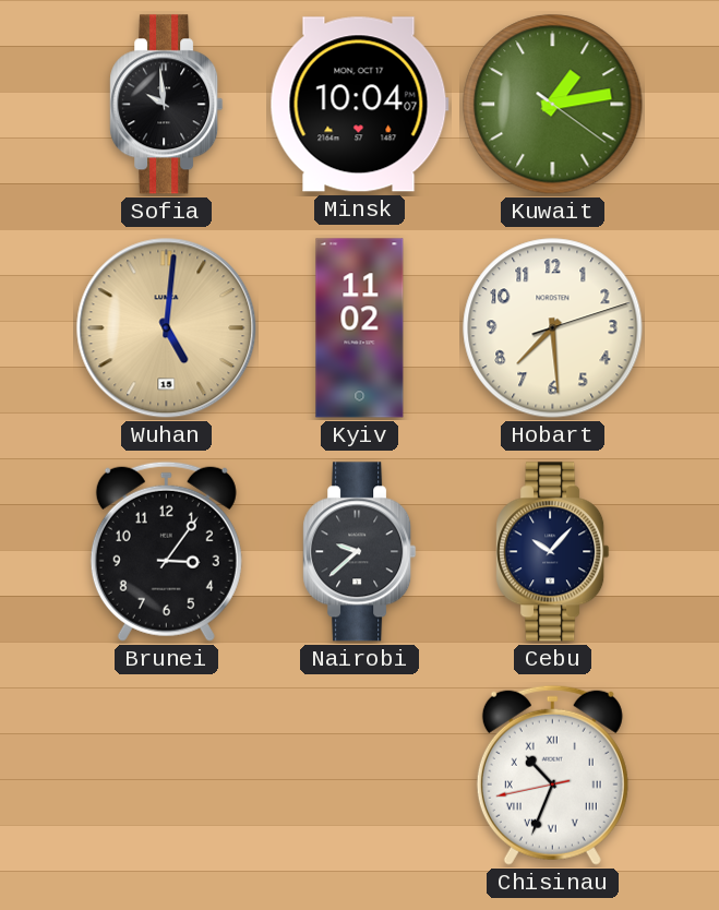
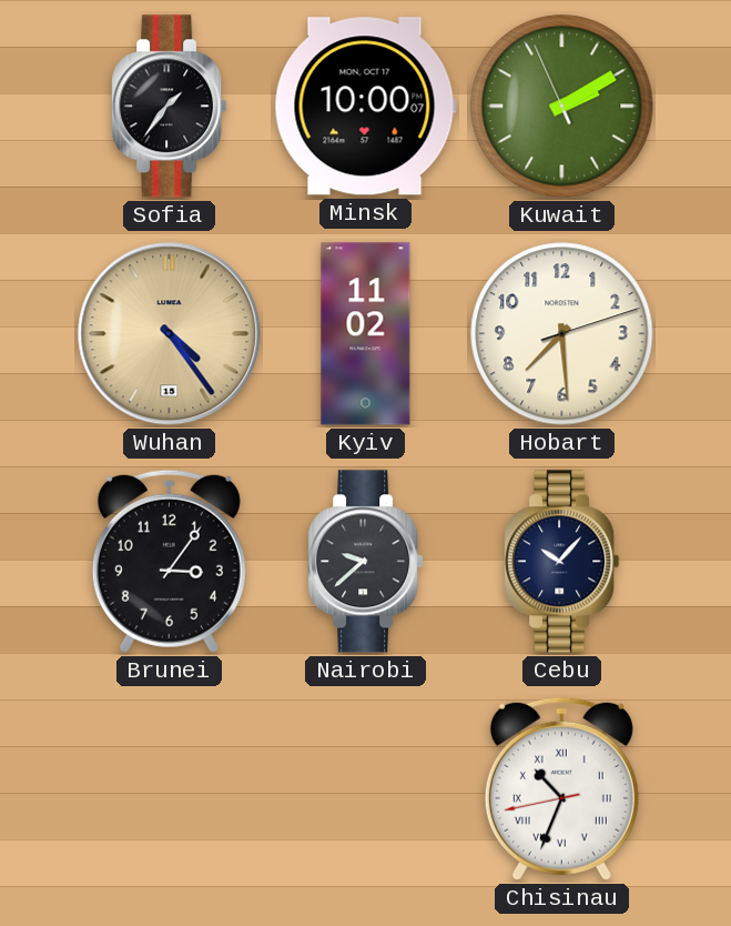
Sofia: 9:59 -> 1:36 (170, 107)
Minsk: 10:04 -> 10:00 (365, 107)
Kuwait: 1:13 -> 2:09 (562, 107)
Wuhan: 5:01 -> 4:24 (170, 334)
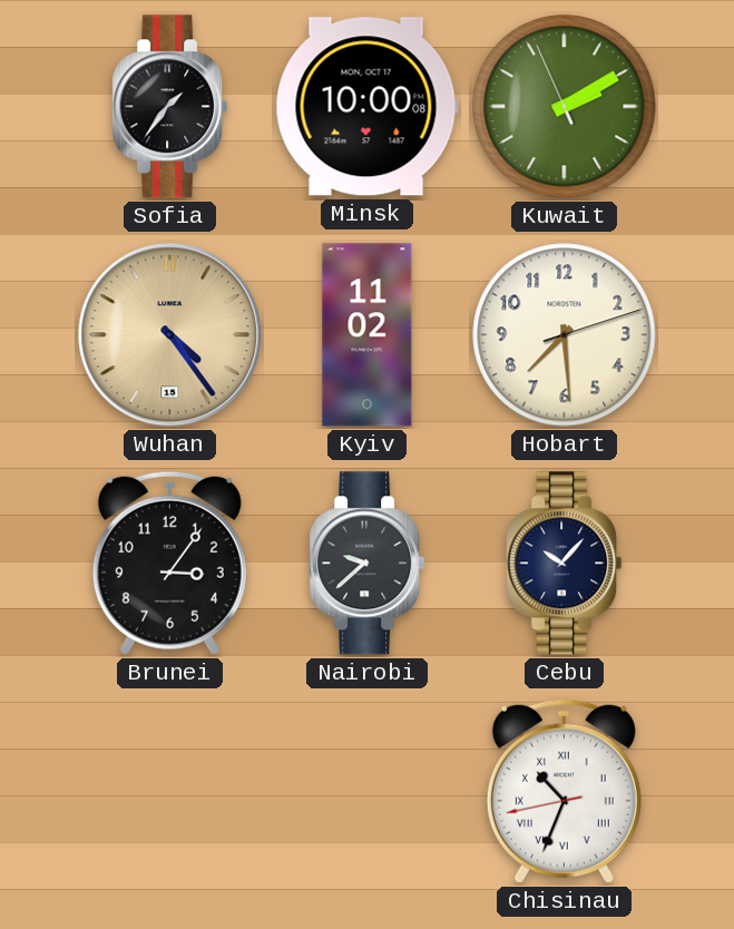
Minsk: 10:00:07 -> 10:00:08 (366, 107)
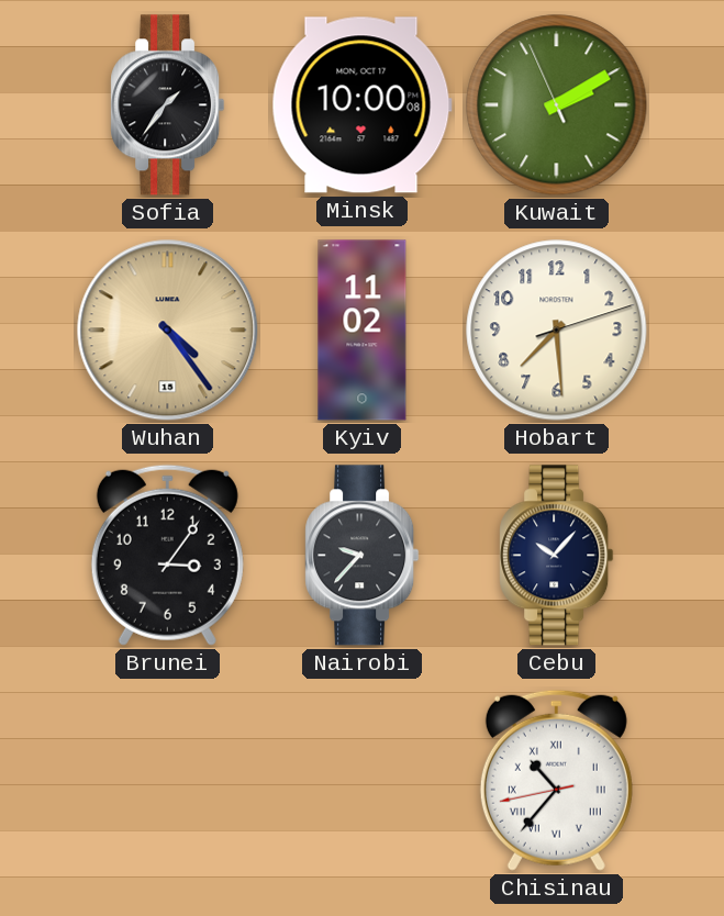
Nairobi: 9:38 -> 9:37 (363, 556)
Chisinau: 10:33 -> 10:36 (556, 780)
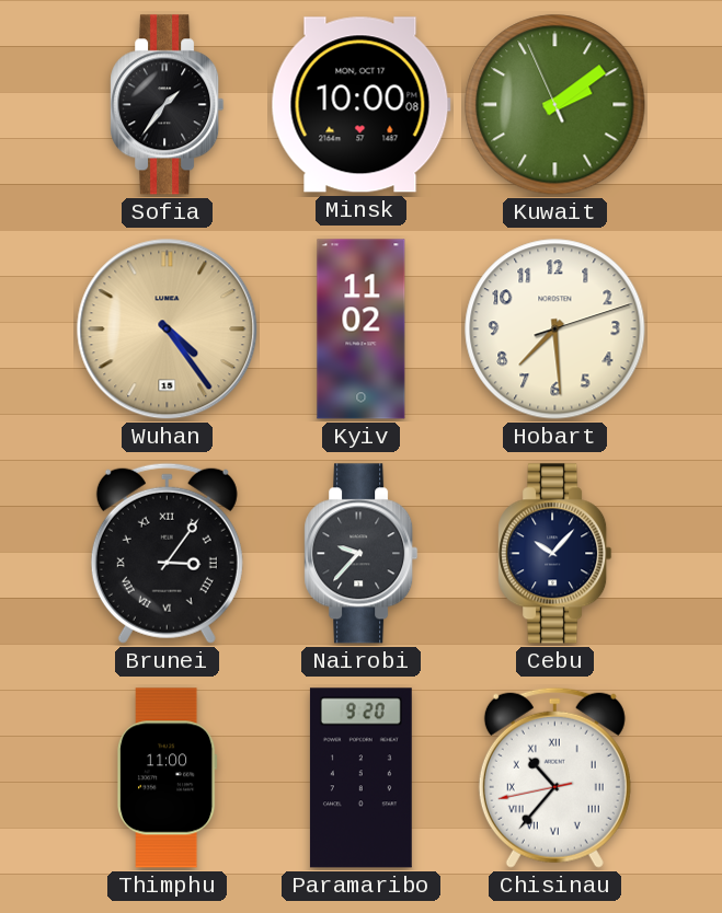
Kuwait: 2:09 -> 2:08 (555, 105)
Brunei numerals: Arabic -> Roman (167, 553)
Thimphu: none -> 11:00 (168, 778)
Paramaribo: none -> 9:20 (360, 778)
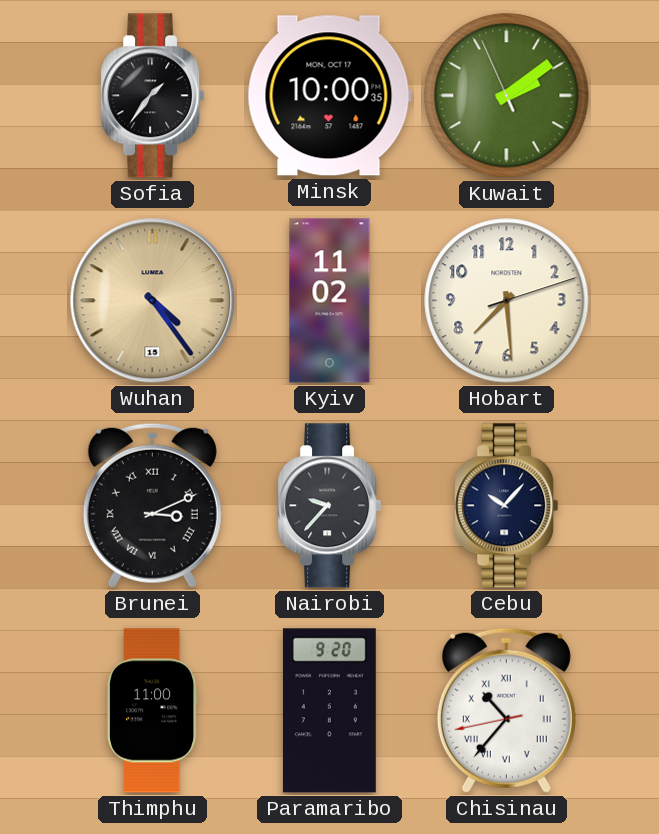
Minsk: 10:00:08 -> 10:00:35 (329, 96)
Brunei: 3:06 -> 3:11 (152, 505)
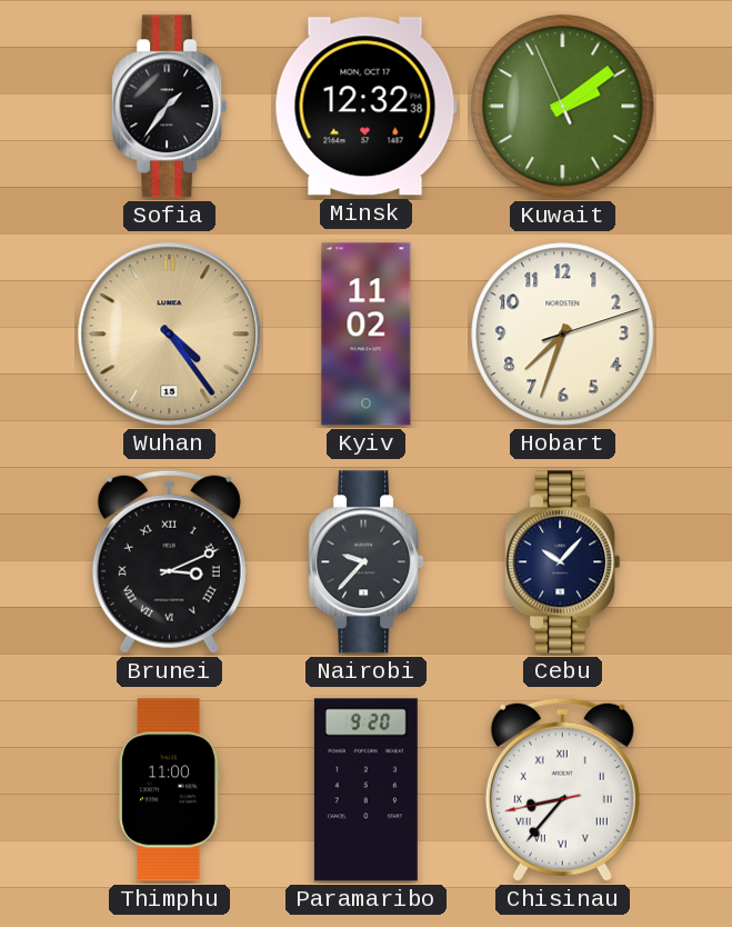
Minsk: 10:00 -> 12:32 (365, 107)
Hobart: 7:29 -> 7:33 (563, 335)
Chisinau: 10:36 -> 8:36 (562, 789)
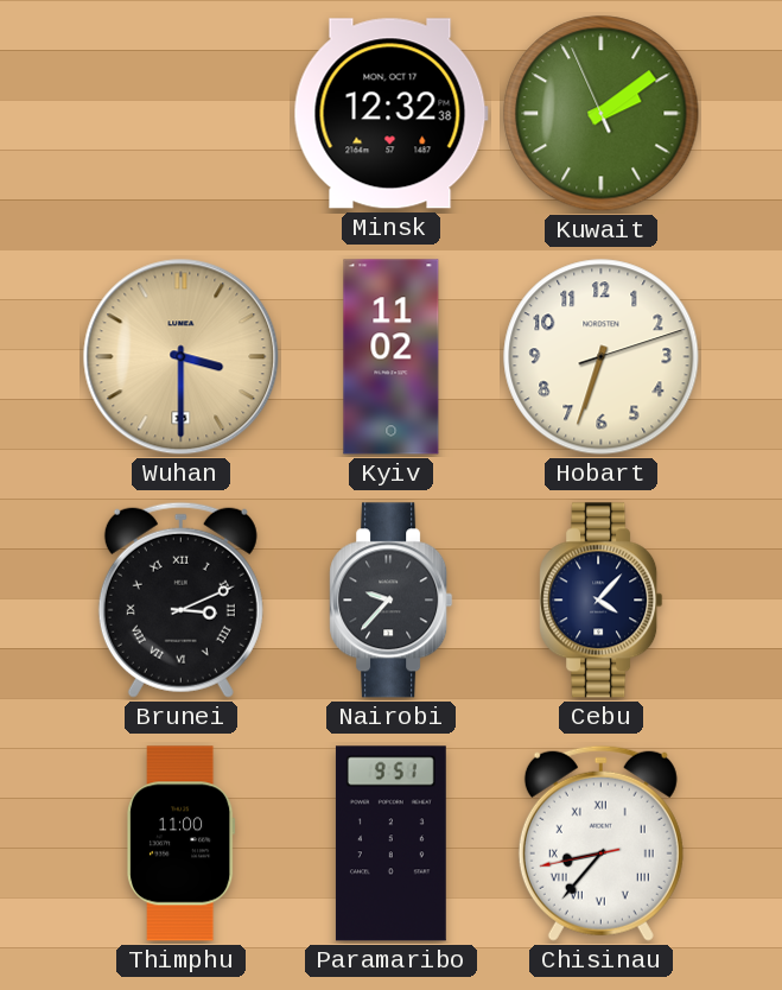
Sofia: 1:36 -> none (170, 107)
Wuhan: 4:24 -> 3:30 (182, 357)
Hobart: 7:33 -> 6:33 (602, 357)
Cebu: 10:07 -> 4:07 (602, 601)
Paramaribo: 9:20 -> 9:51 (390, 844)
